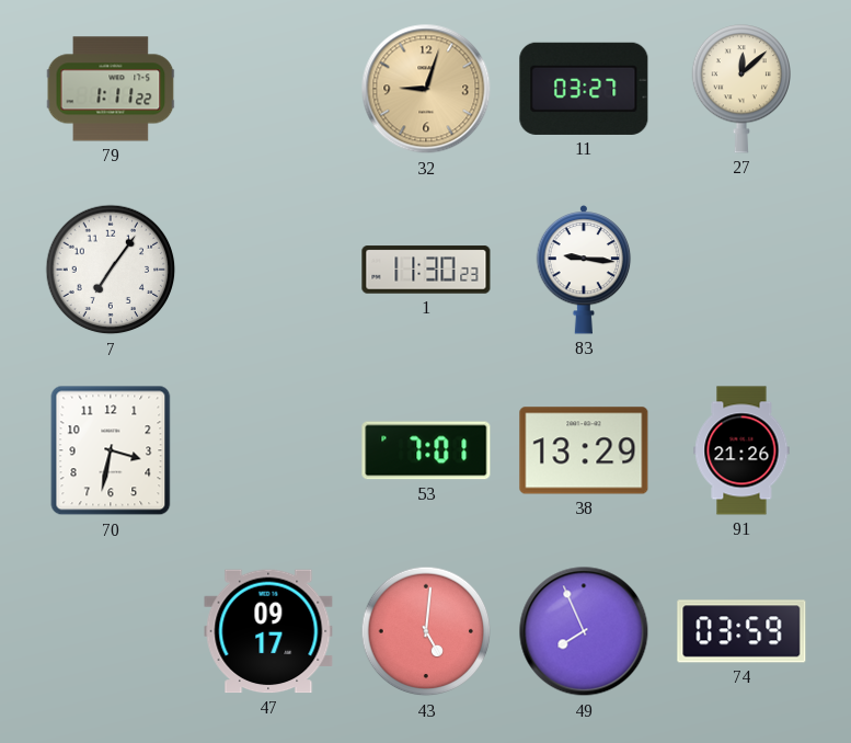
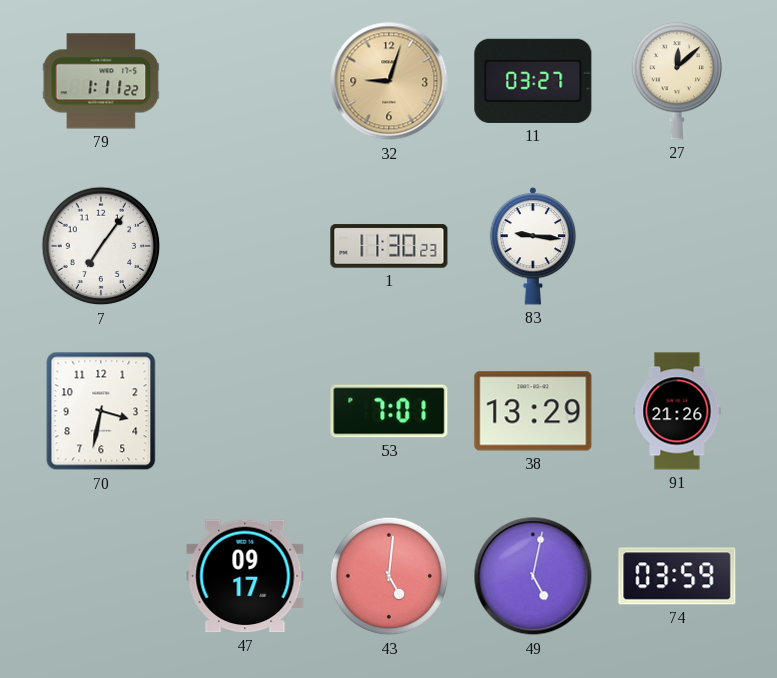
49: 7:56 -> 5:02 (533, 576)
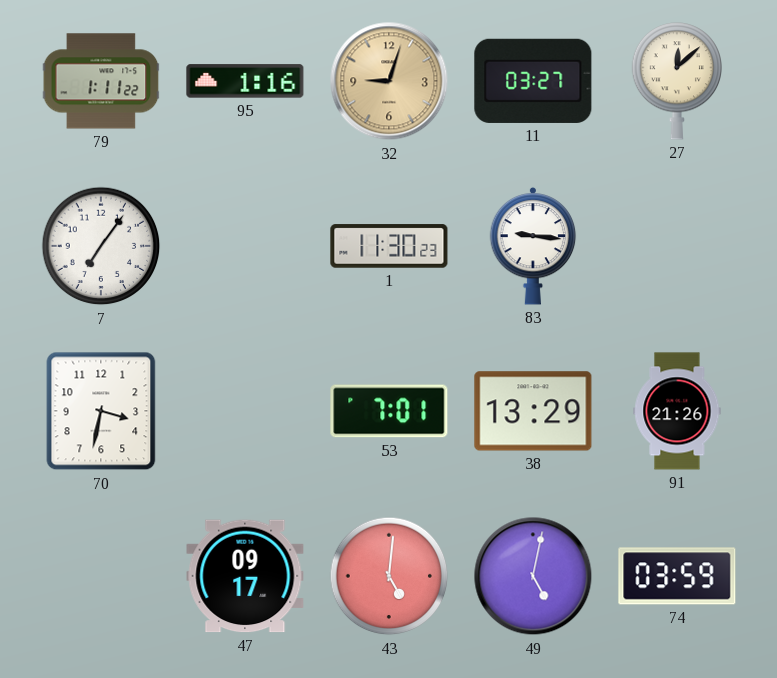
95: none -> 1:16 (245, 81)
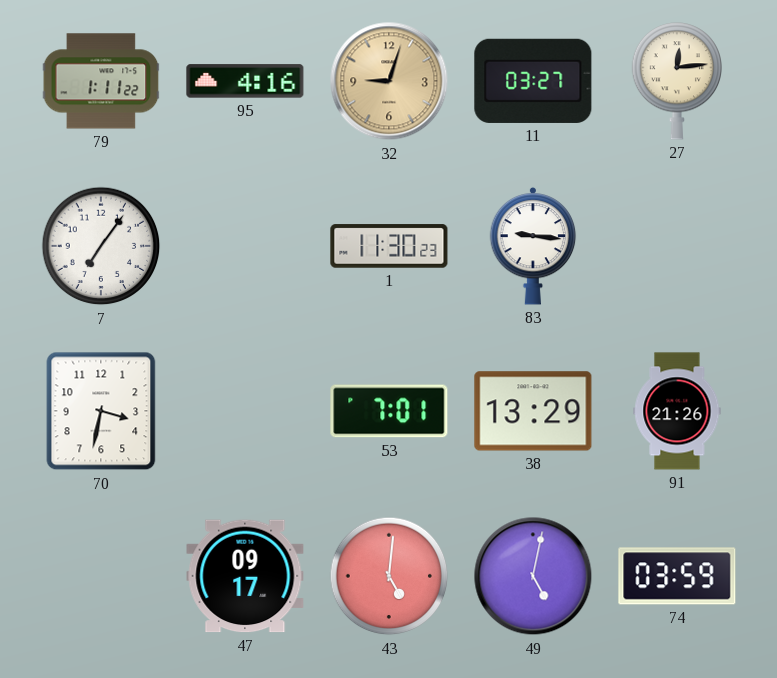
95: 1:16 -> 4:16 (245, 81)
27: 12:08 -> 12:14 (676, 81)
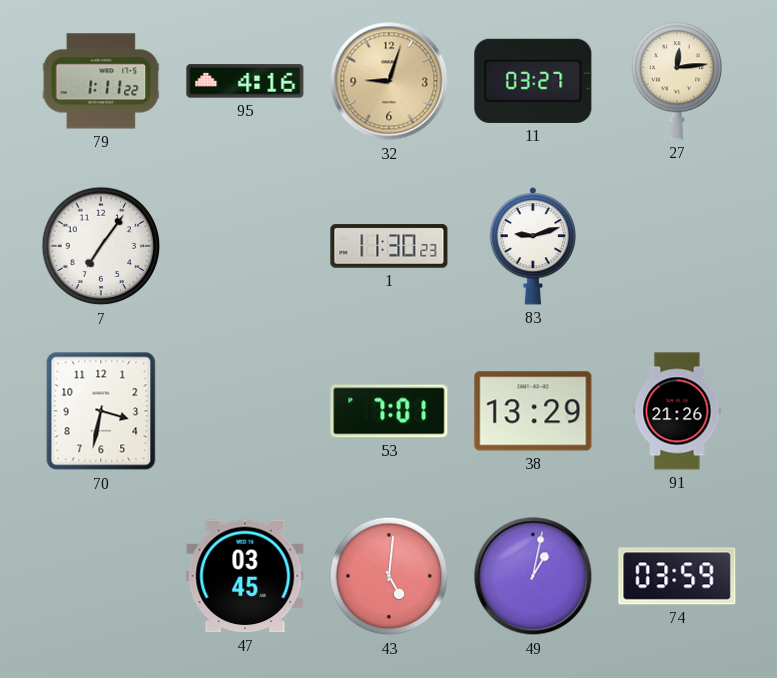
83: 9:16 -> 9:12 (533, 246)
47: 09:17 -> 03:45 (245, 576)
49: 5:02 -> 1:02 (533, 576)
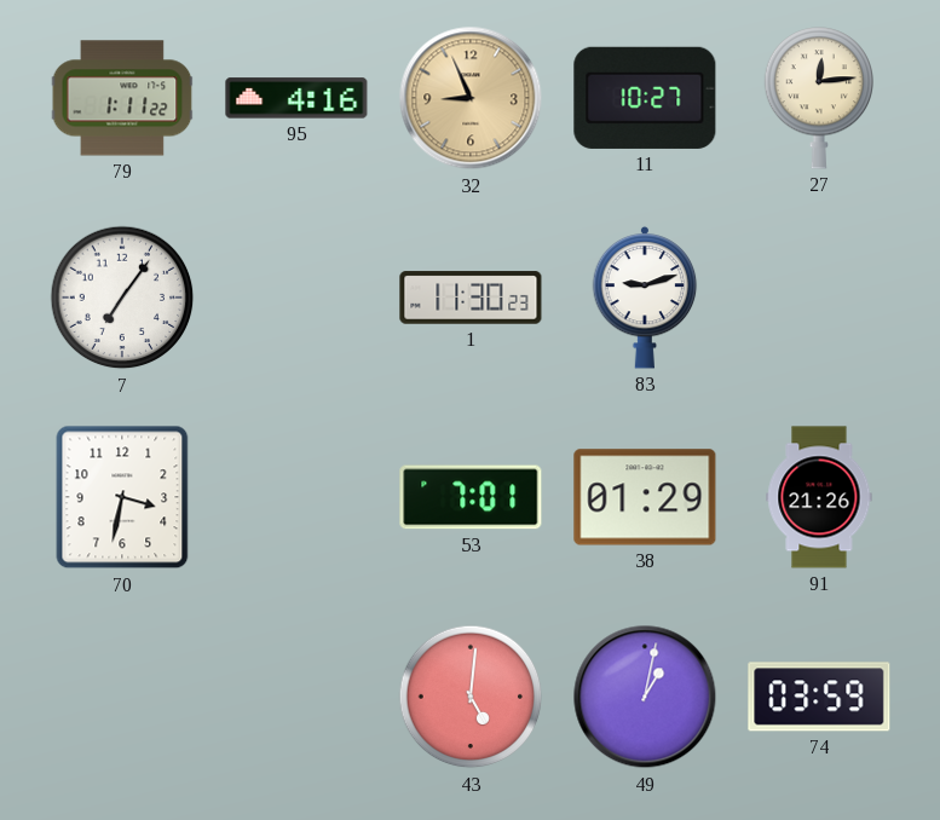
32: 9:03 -> 8:56 (471, 98)
11: 03:27 -> 10:27 (645, 98)
38: 13:29 -> 01:29 (645, 497)
47: 03:45 -> none (245, 576)
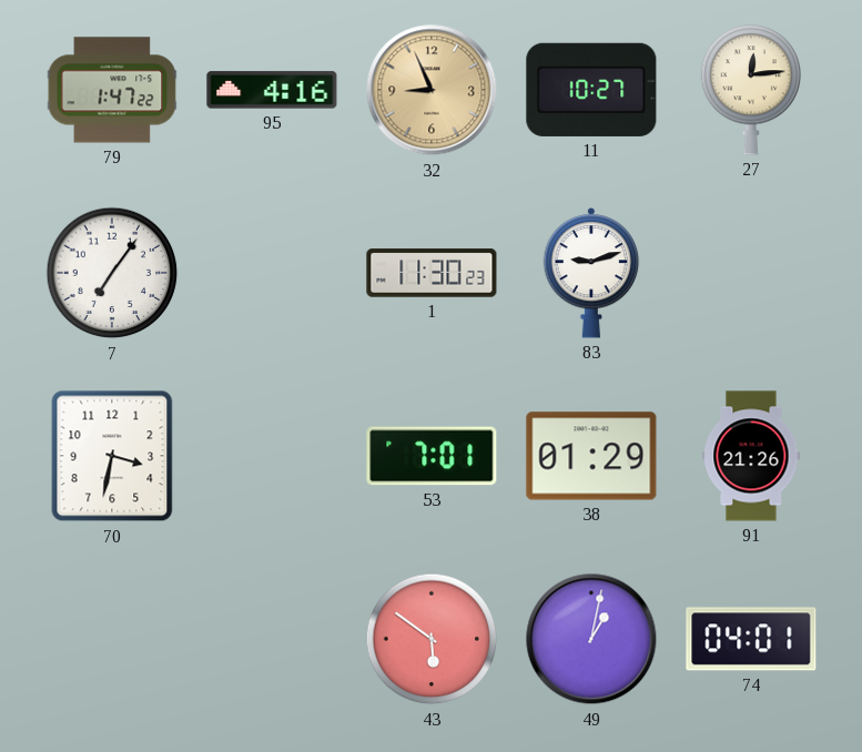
79: 1:11 -> 1:47 (112, 90)
43: 5:01 -> 5:51 (432, 639)
74: 03:59 -> 04:01 (751, 639)
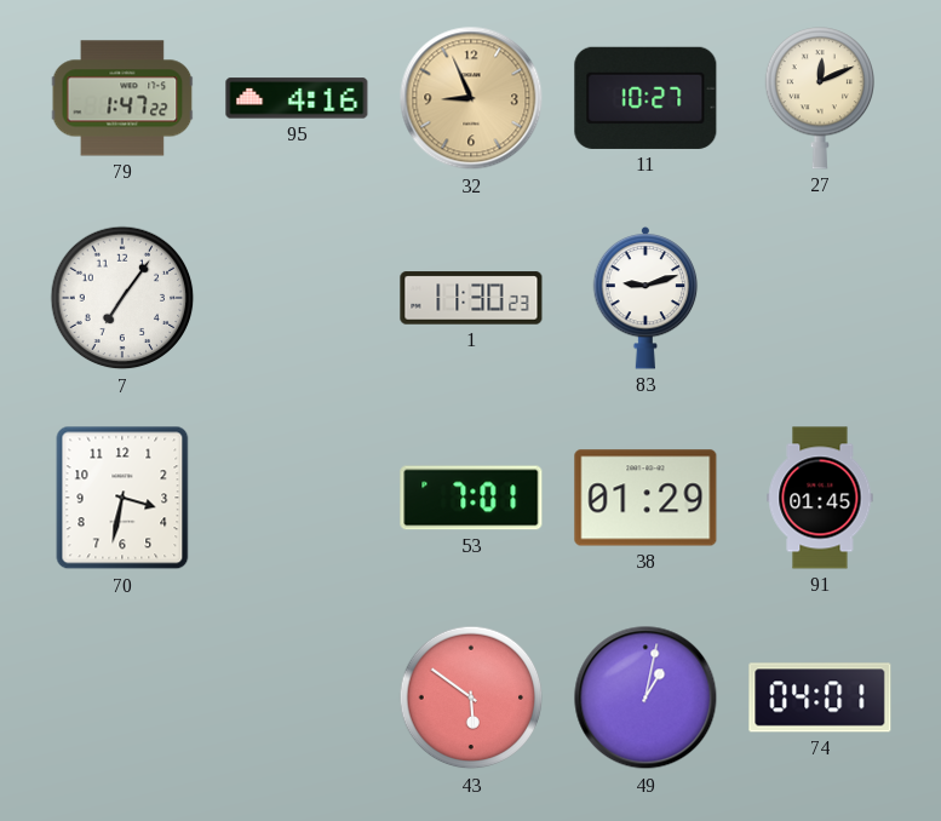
27: 12:14 -> 12:11 (819, 98)
91: 21:26 -> 01:45 (820, 498)
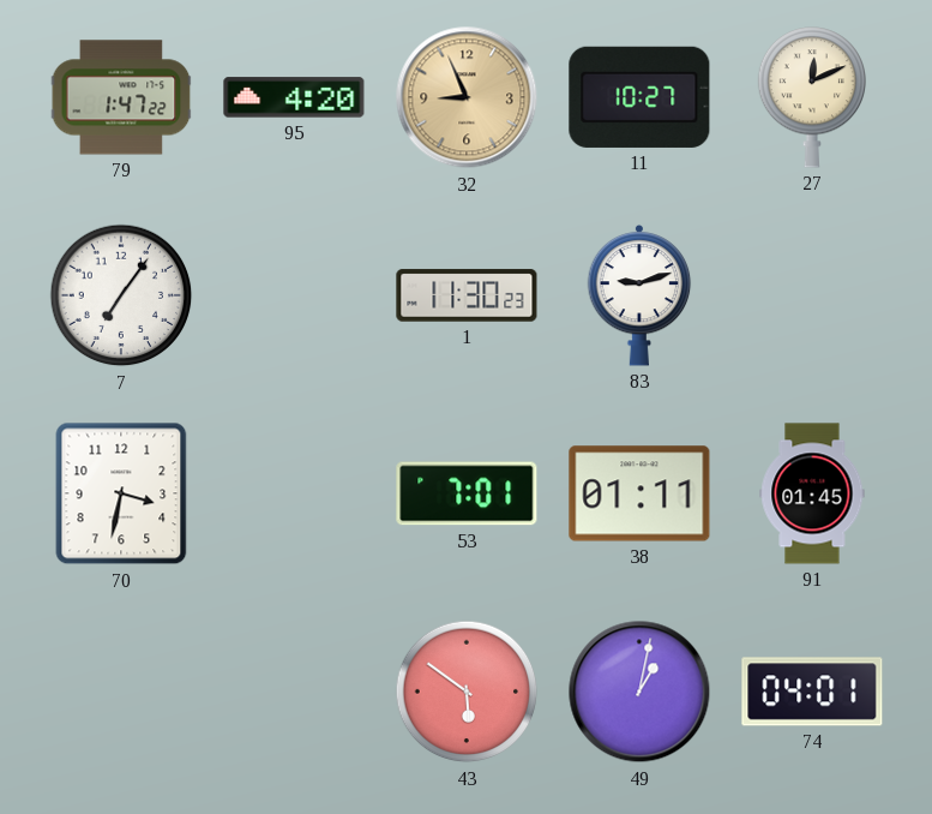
95: 4:16 -> 4:20 (294, 97)
38: 01:29 -> 01:11 (639, 493)
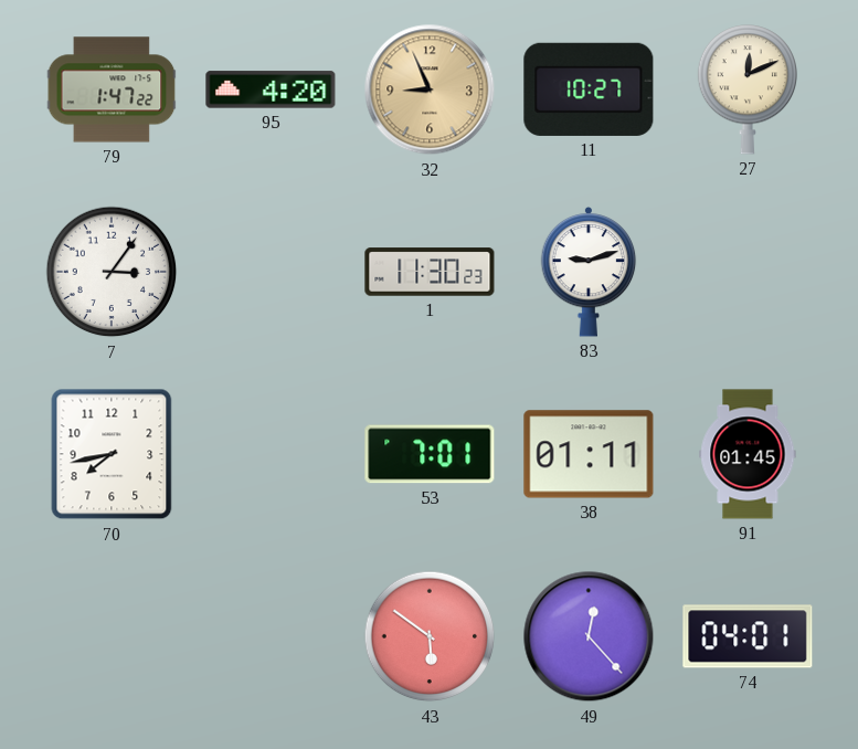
7: 7:06 -> 3:06 (112, 272)
70: 3:32 -> 7:43 (112, 454)
49: 1:02 -> 12:23 (589, 636)
